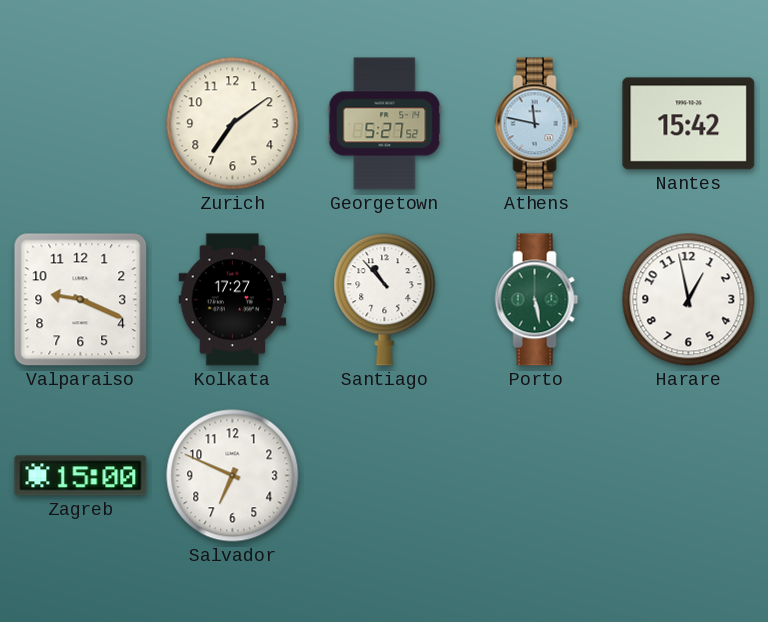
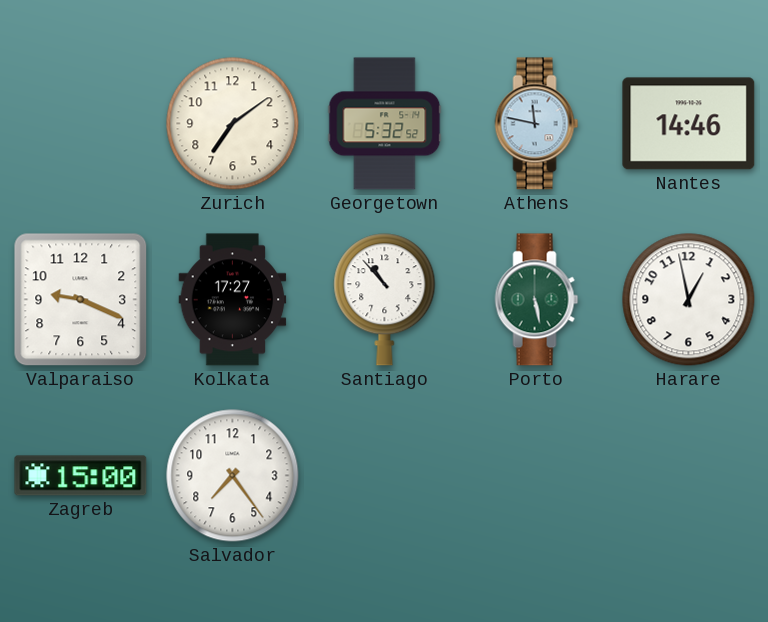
Georgetown: 5:27 -> 5:32 (385, 124)
Nantes: 15:42 -> 14:46 (689, 124)
Salvador: 6:49 -> 7:24 (233, 476)
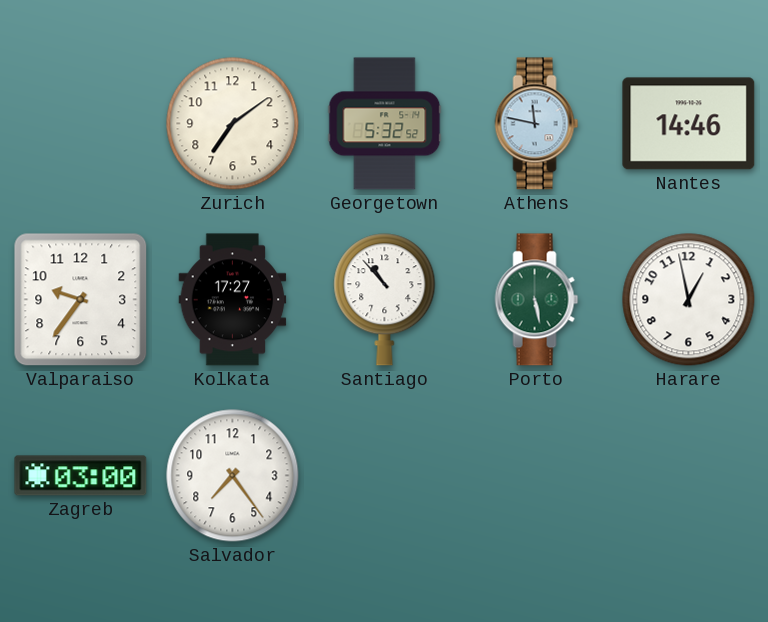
Valparaiso: 9:19 -> 9:36 (81, 300)
Zagreb: 15:00 -> 03:00 (81, 476)
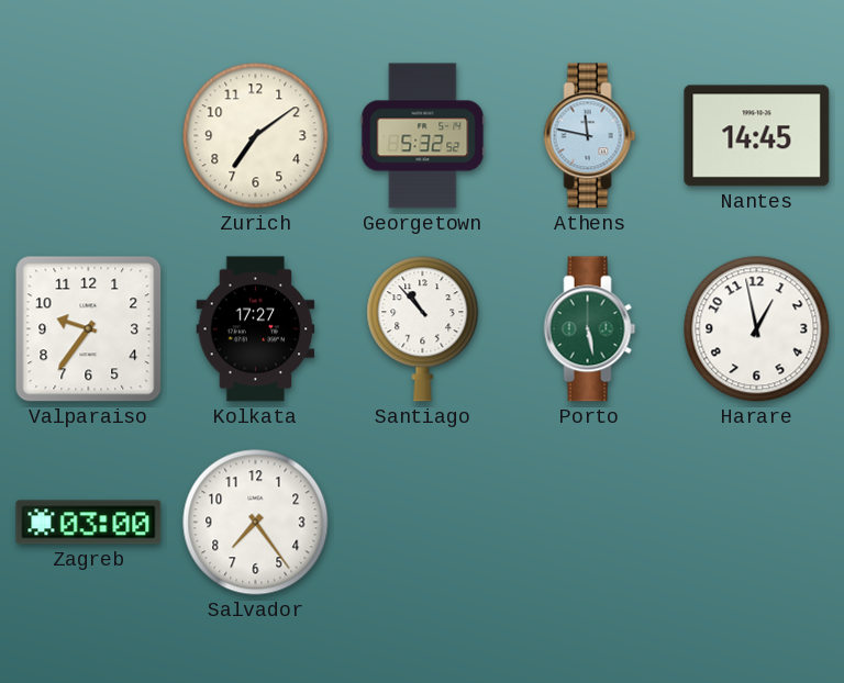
Nantes: 14:46 -> 14:45 (757, 136)
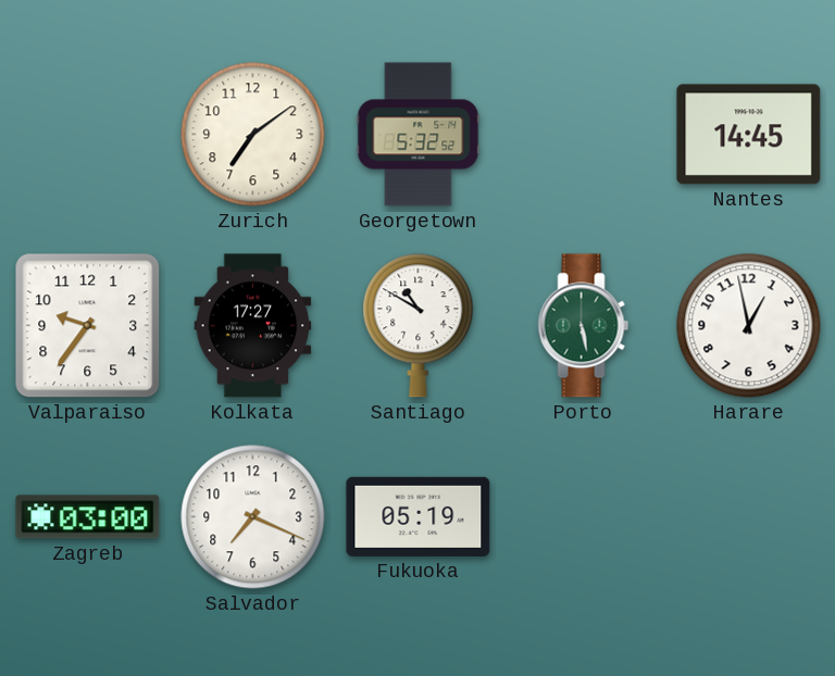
Athens: 11:47 -> none (590, 136)
Santiago: 10:53 -> 10:50 (419, 326)
Salvador: 7:24 -> 7:19 (253, 517)
Fukuoka: none -> 05:19 (419, 516)
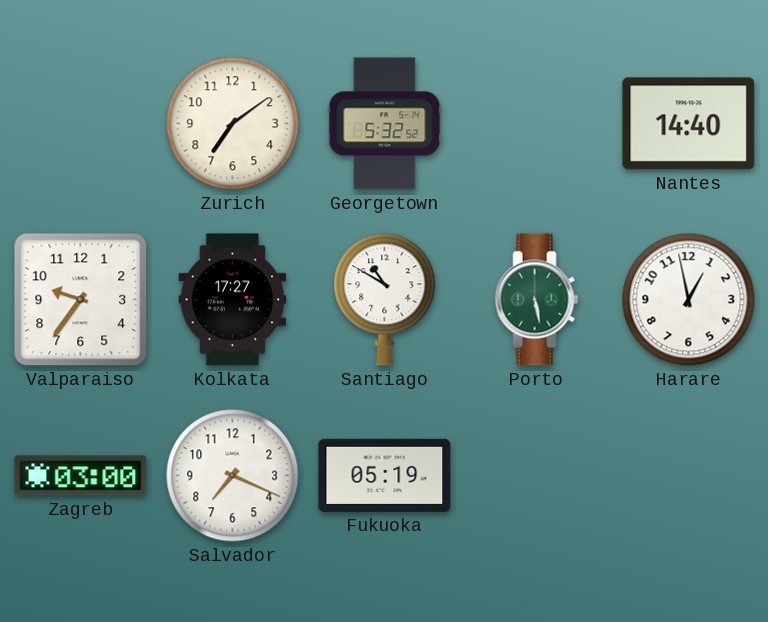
Nantes: 14:45 -> 14:40 (689, 124)
